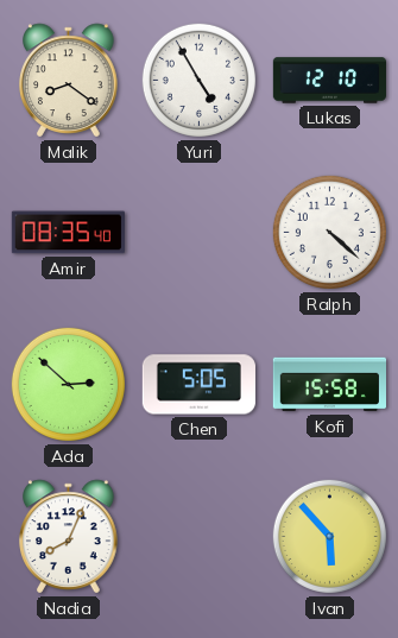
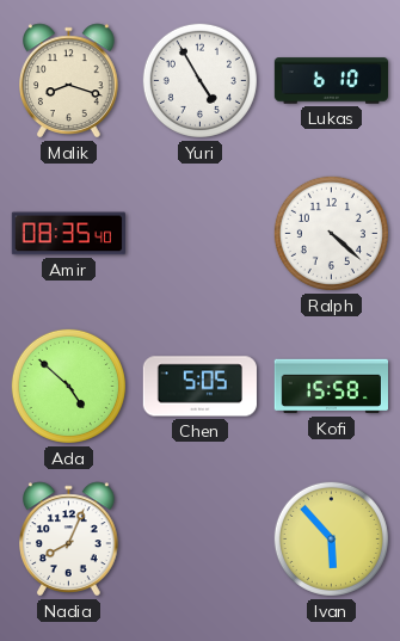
Malik: 8:21 -> 8:18 (69, 81)
Lukas: 12:10 -> 6:10 (332, 81)
Ada: 2:52 -> 4:52 (68, 386)
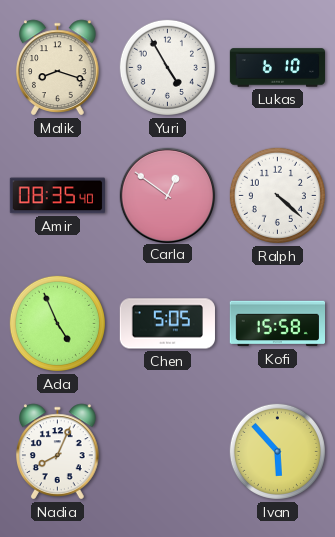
Carla: none -> 12:51 (167, 195)
Ada: 4:52 -> 4:56 (57, 323)
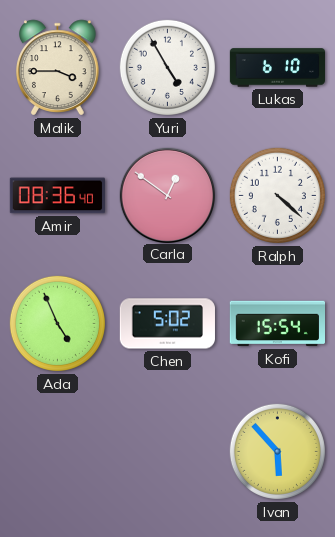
Malik: 8:18 -> 3:45 (58, 68)
Amir: 08:35 -> 08:36 (57, 196)
Chen: 5:05 -> 5:02 (167, 324)
Kofi: 15:58 -> 15:54 (277, 324)
Nadia: 8:04 -> none (58, 452)
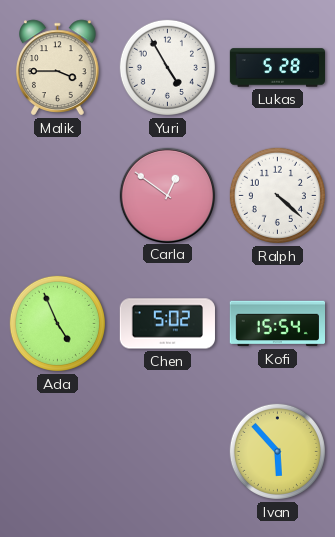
Lukas: 6:10 -> 5:28 (278, 68)
Amir: 08:36 -> none (57, 196)
